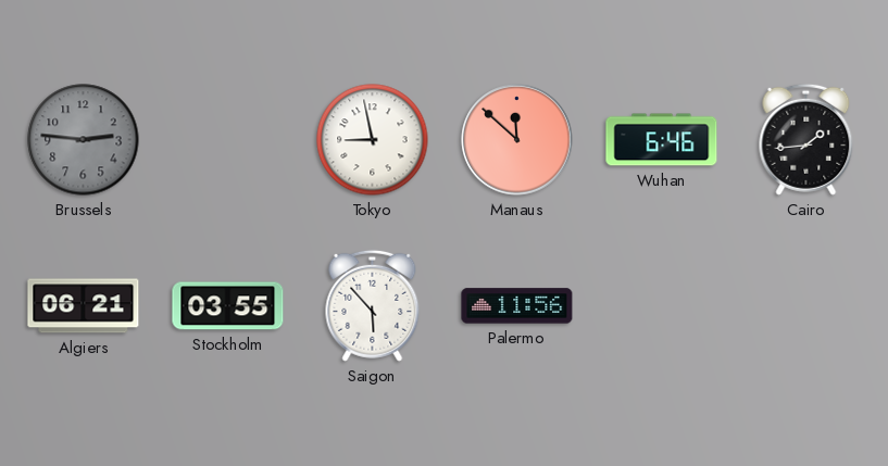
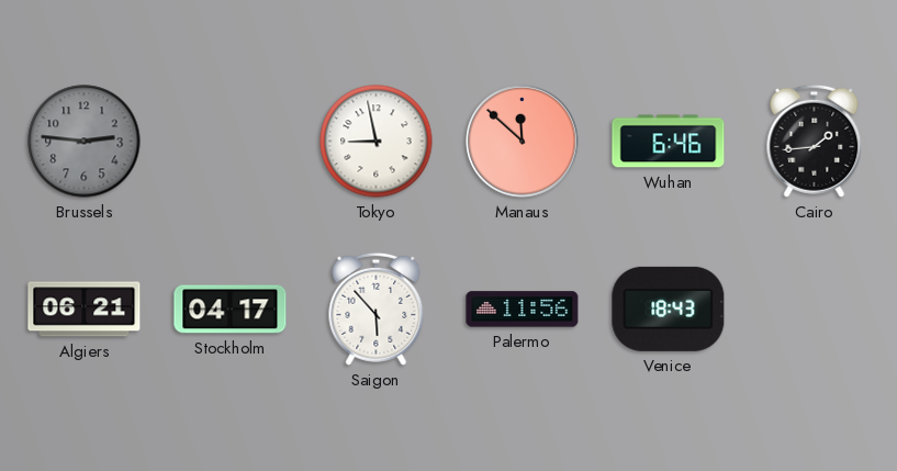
Stockholm: 03:55 -> 04:17 (231, 310)
Venice: none -> 18:43 (669, 309)
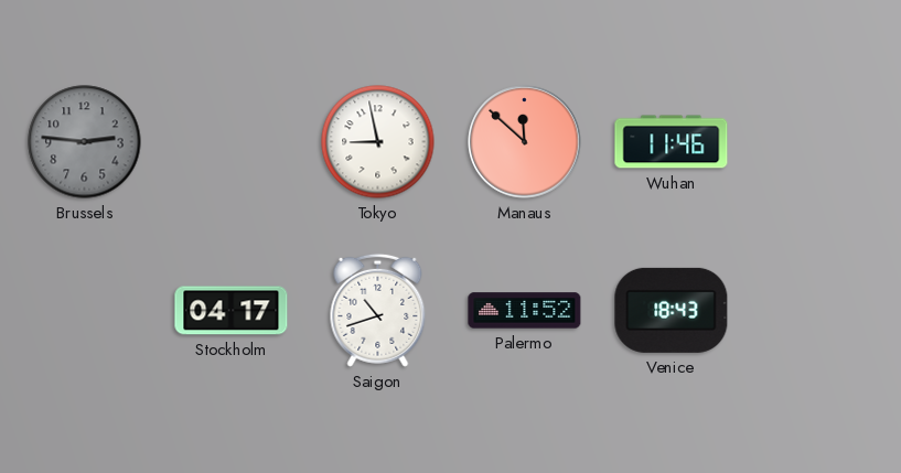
Wuhan: 6:46 -> 11:46 (672, 142)
Cairo: 1:44 -> none (815, 141)
Algiers: 06:21 -> none (85, 310)
Saigon: 5:53 -> 10:42 (378, 310)
Palermo: 11:56 -> 11:52 (525, 311)
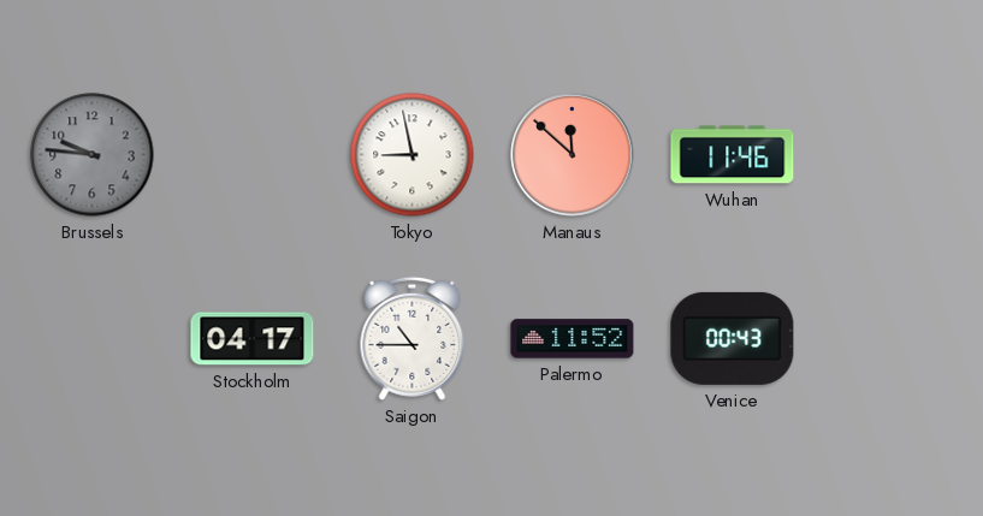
Brussels: 2:46 -> 9:46 (93, 155)
Saigon: 10:42 -> 10:45 (413, 338)
Venice: 18:43 -> 00:43 (733, 338)
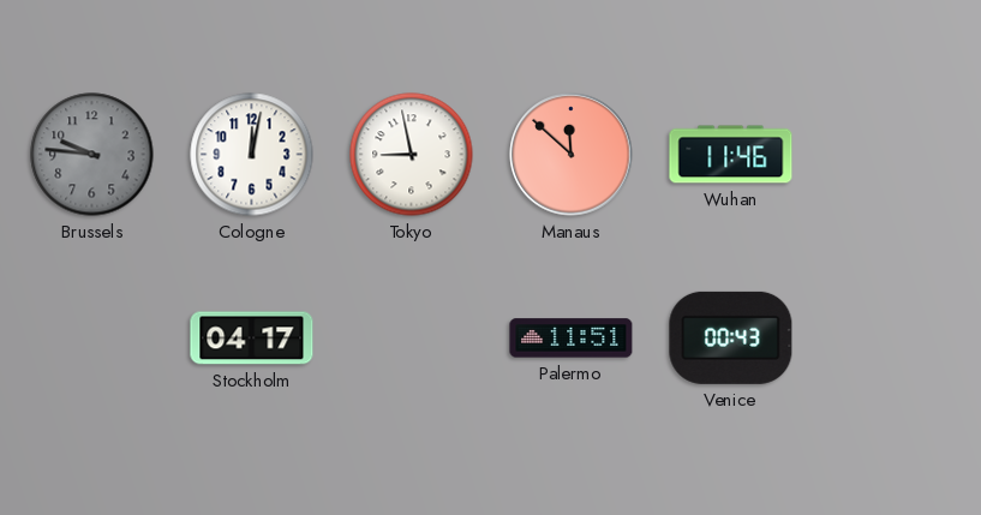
Cologne: none -> 12:02 (252, 155)
Saigon: 10:45 -> none (413, 338)
Palermo: 11:52 -> 11:51 (572, 339)
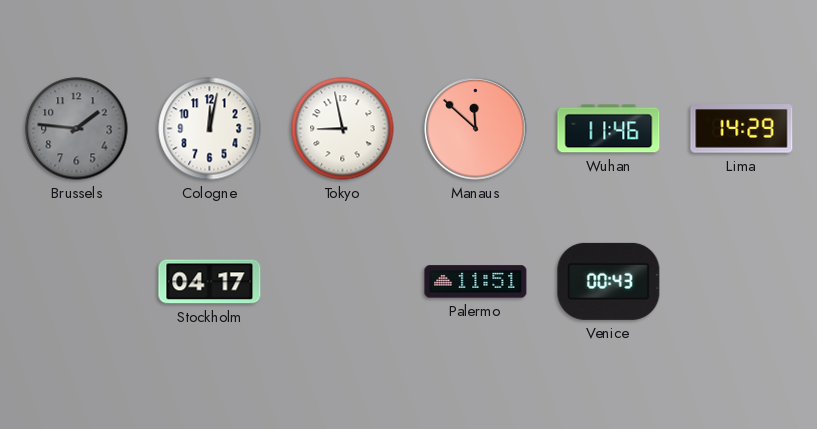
Brussels: 9:46 -> 1:46 (77, 129)
Lima: none -> 14:29 (742, 129)
